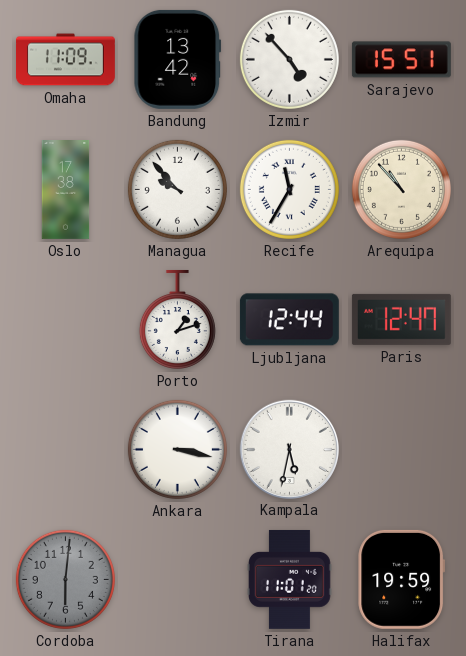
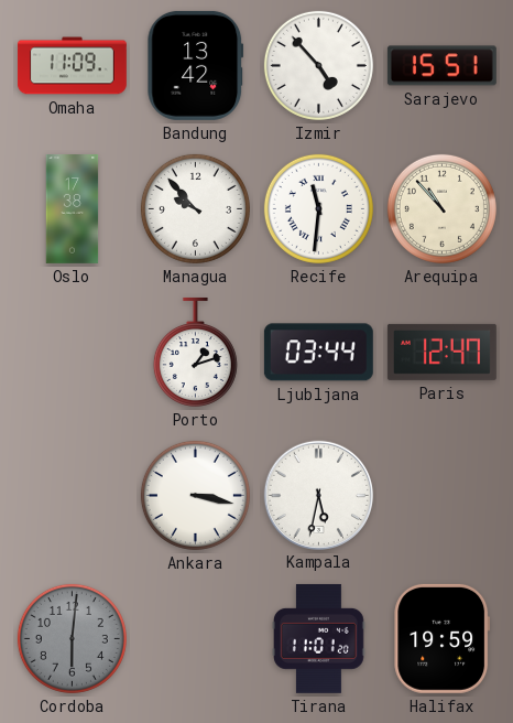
Recife: 11:35 -> 11:31 (318, 208)
Ljubljana: 12:44 -> 03:44 (318, 353)
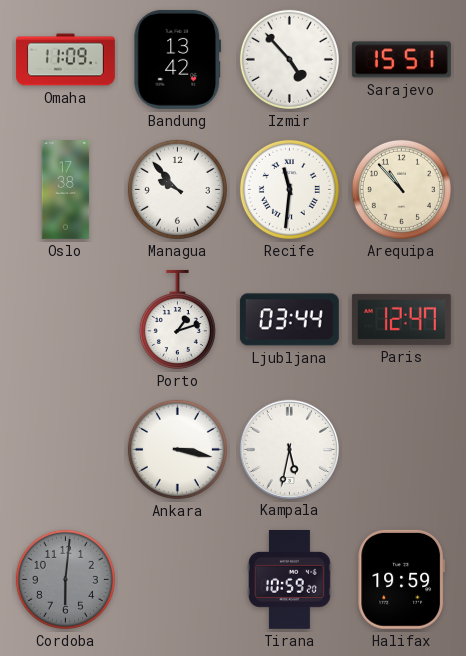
Tirana: 11:01 -> 10:59 (289, 579)
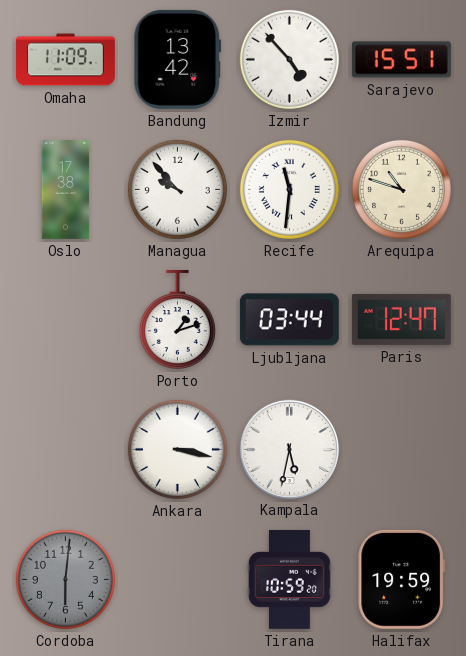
Arequipa: 10:53 -> 10:48 (401, 189)
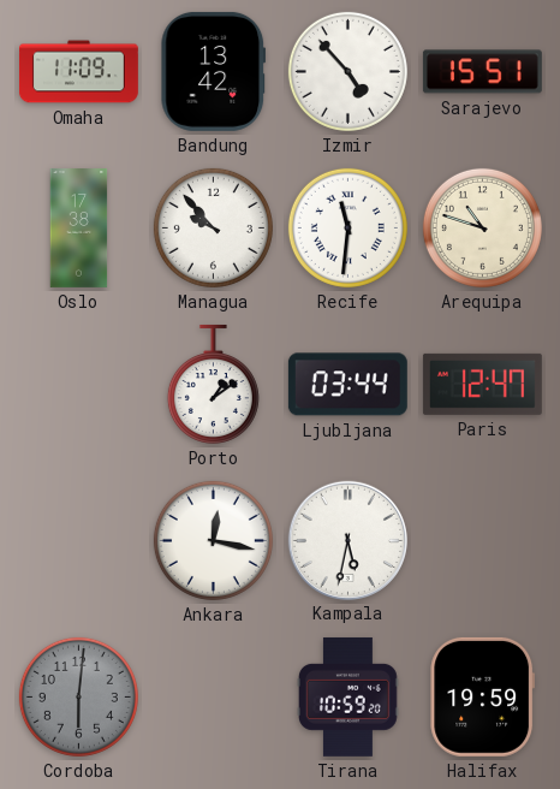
Porto: 1:12 -> 1:09 (213, 384)
Ankara: 3:17 -> 12:17 (213, 540)
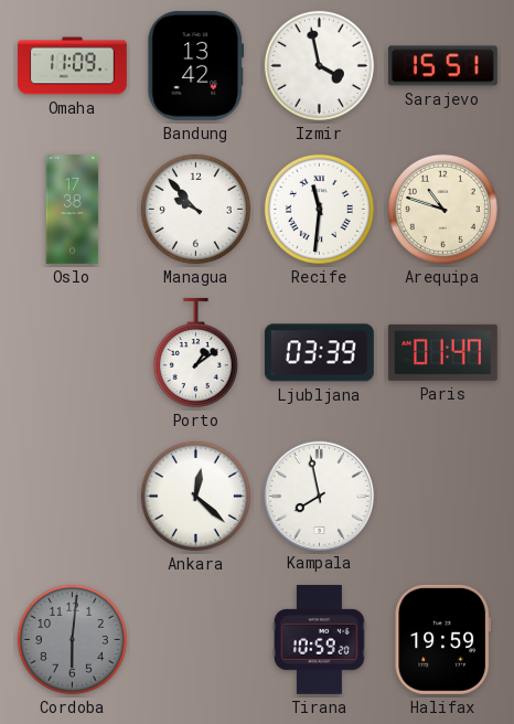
Izmir: 4:53 -> 3:58 (319, 65)
Ljubljana: 03:44 -> 03:39 (319, 353)
Paris: 12:47 -> 01:47 (442, 352)
Ankara: 12:17 -> 12:22 (195, 496)
Kampala: 5:32 -> 7:58 (319, 496)
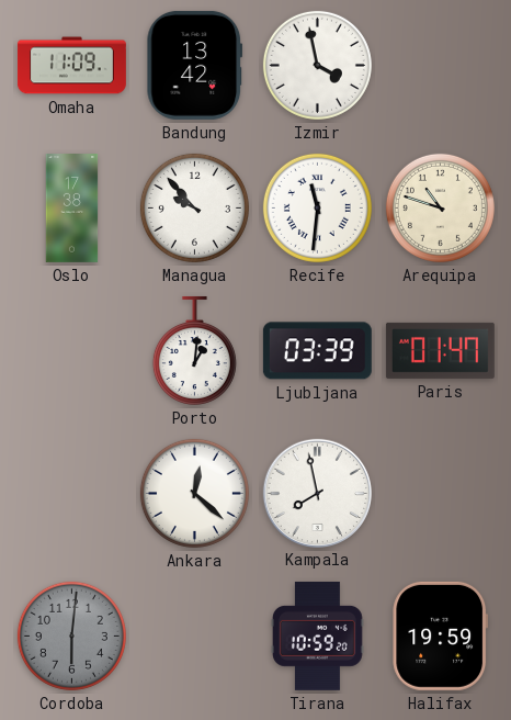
Sarajevo: 15:51 -> none (442, 66)
Porto: 1:09 -> 1:01 (194, 350)
